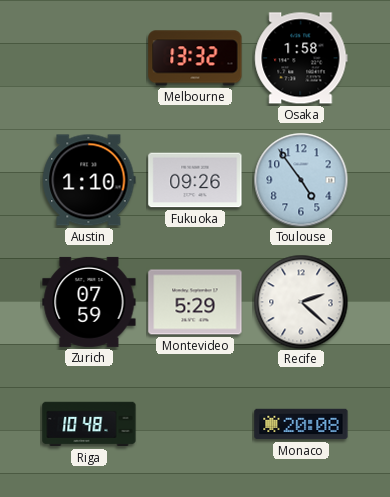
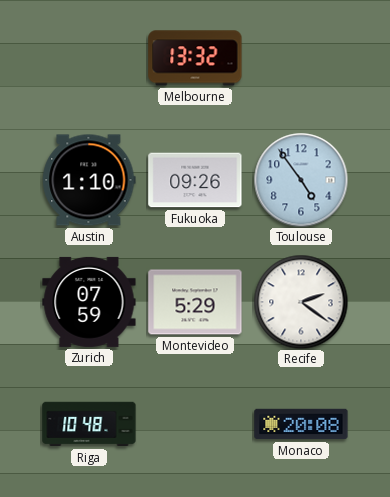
Osaka: 1:58 -> none (301, 58)
Recife: 2:22 -> 2:21 (301, 302)
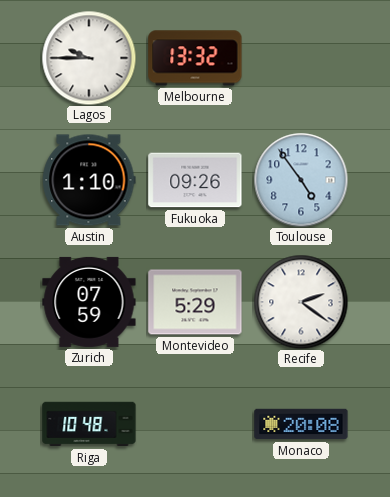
Lagos: none -> 9:45 (89, 58)
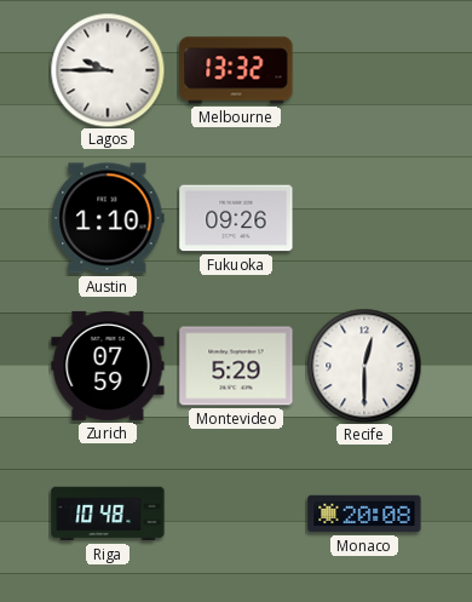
Toulouse: 4:54 -> none (301, 180)
Recife: 2:21 -> 12:30 (364, 366)
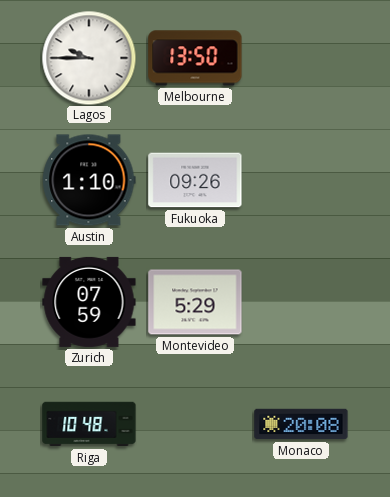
Melbourne: 13:32 -> 13:50 (195, 58)
Recife: 12:30 -> none (364, 366)
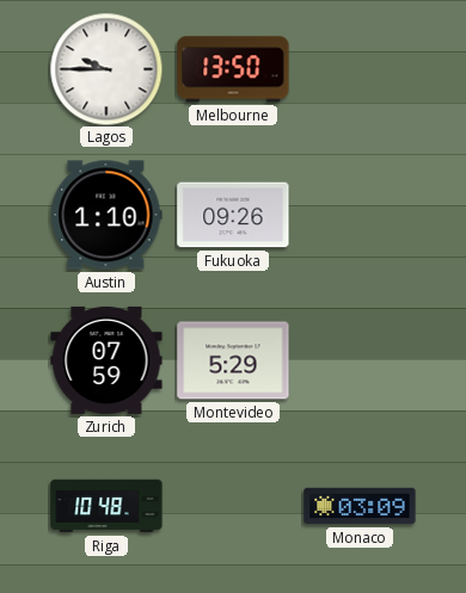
Monaco: 20:08 -> 03:09 (360, 506)
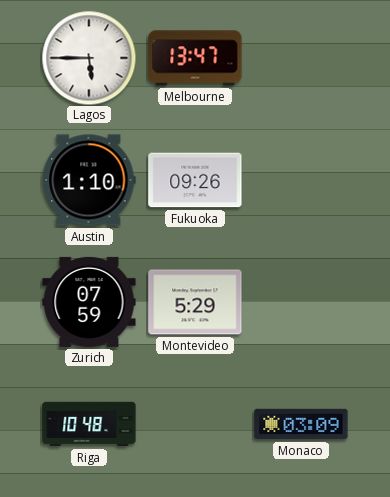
Lagos: 9:45 -> 5:45 (89, 58)
Melbourne: 13:50 -> 13:47 (195, 58)
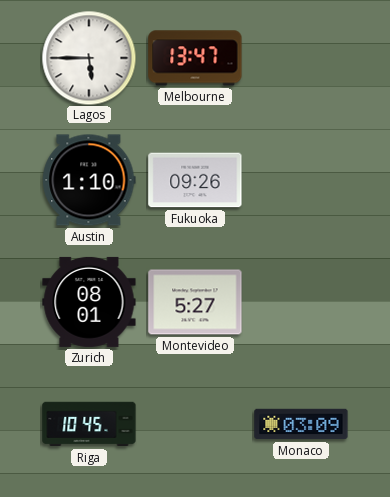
Zurich: 07:59 -> 08:01 (89, 302)
Montevideo: 5:29 -> 5:27 (195, 302)
Riga: 10:48 -> 10:45 (89, 424)
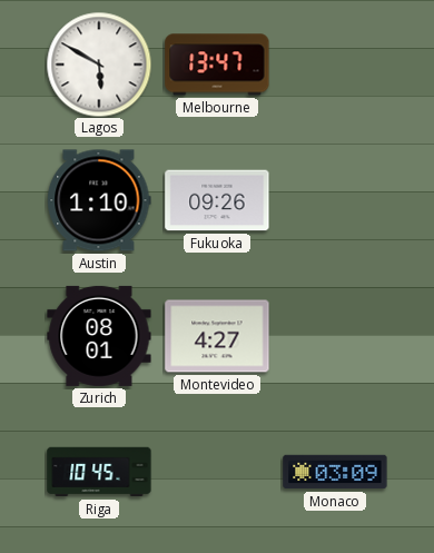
Lagos: 5:45 -> 5:50 (99, 65)
Montevideo: 5:27 -> 4:27 (217, 336)
